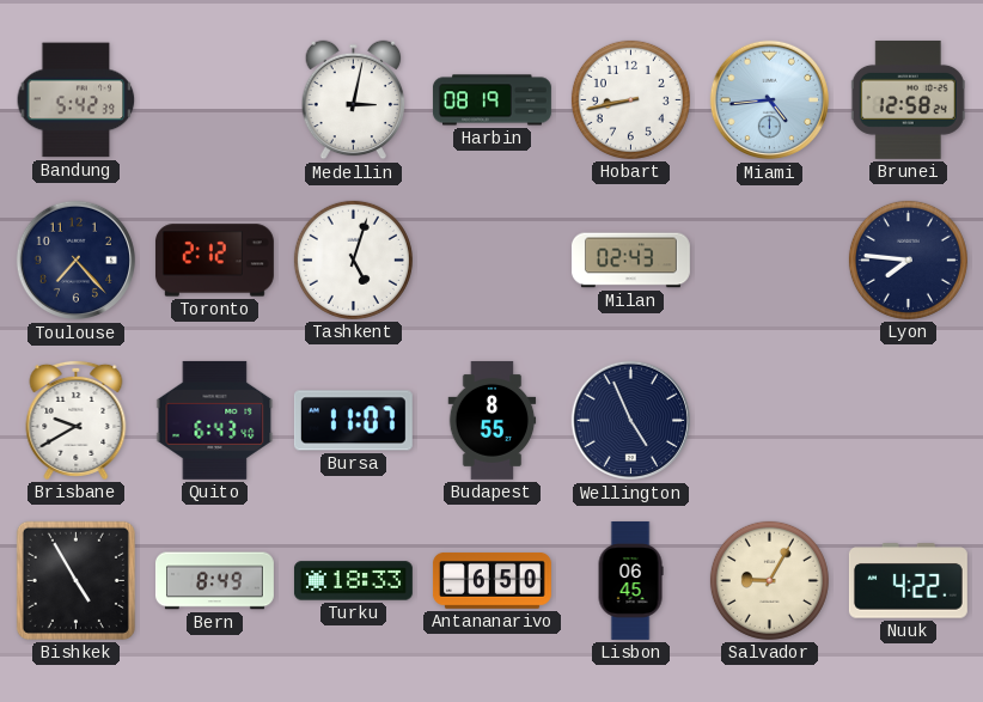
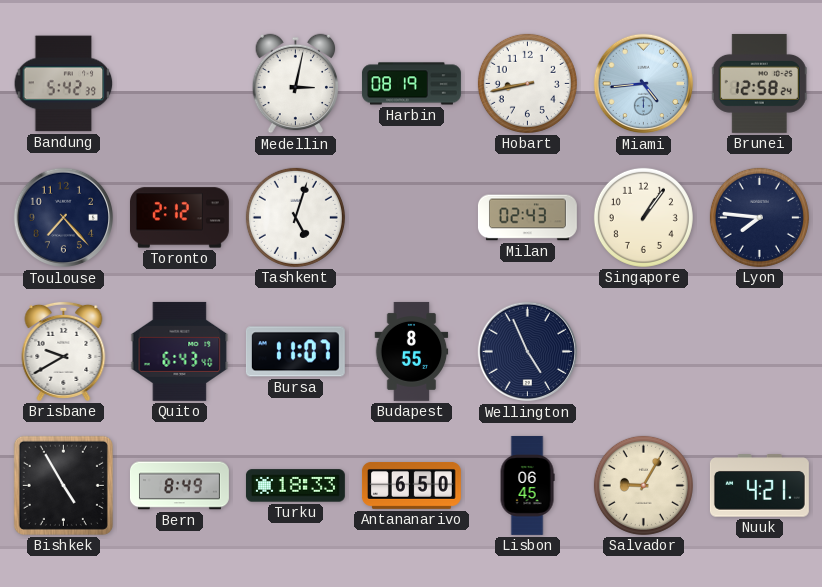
Singapore: none -> 1:06 (643, 217)
Nuuk: 4:22 -> 4:21 (759, 486)
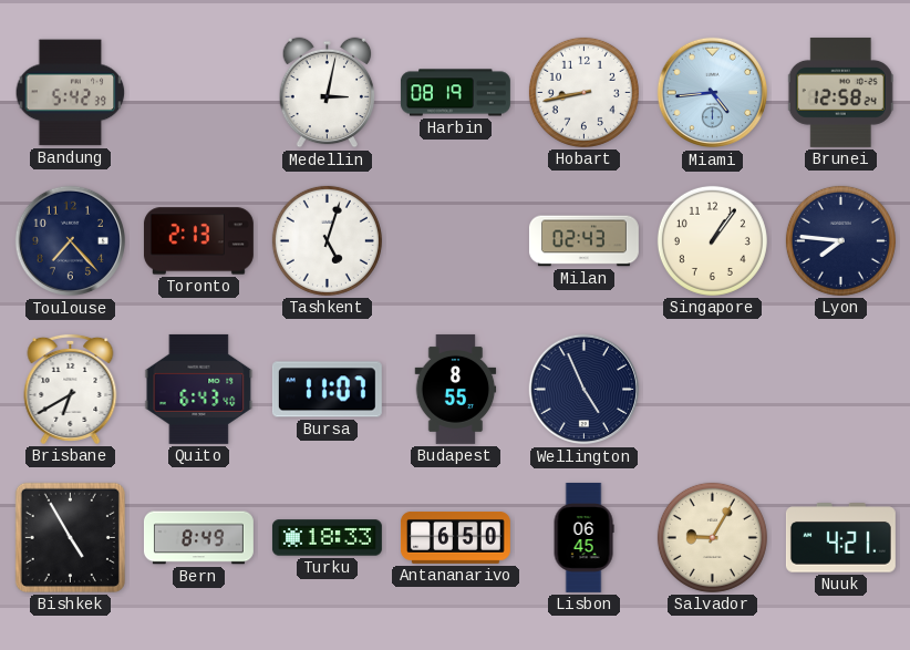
Toronto: 2:12 -> 2:13 (198, 241)
Brisbane: 9:40 -> 6:40 (71, 389)
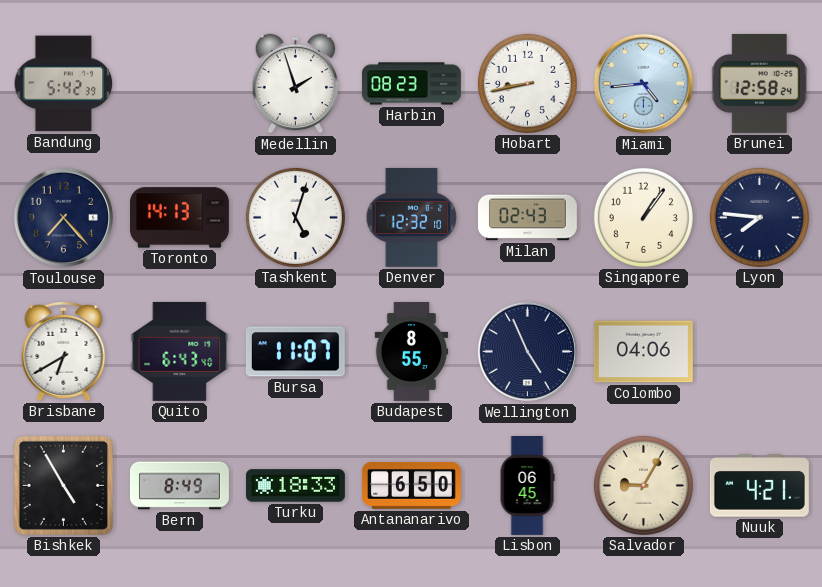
Medellin: 3:02 -> 1:57 (296, 84)
Harbin: 08:19 -> 08:23 (411, 84)
Toronto: 2:13 -> 14:13 (179, 218)
Denver: none -> 12:32 (412, 217)
Colombo: none -> 04:06 (643, 352)
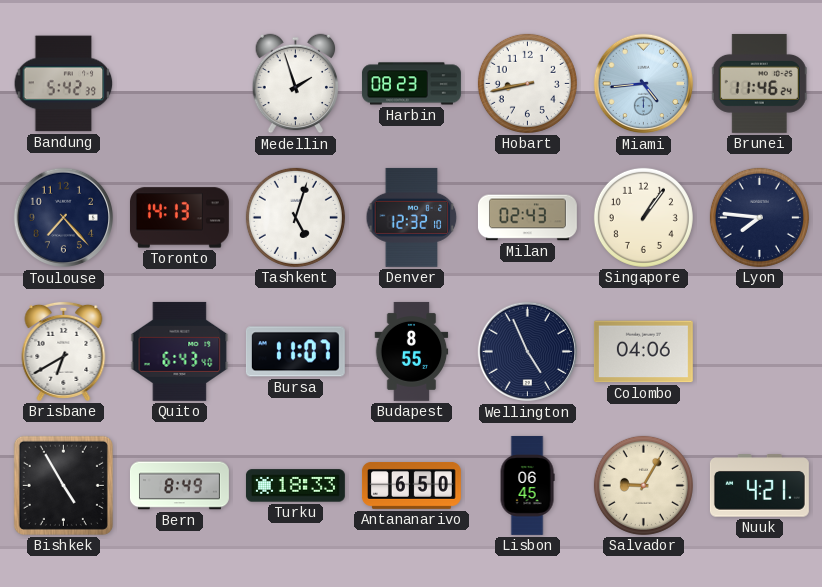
Brunei: 12:58 -> 11:46 (759, 83)
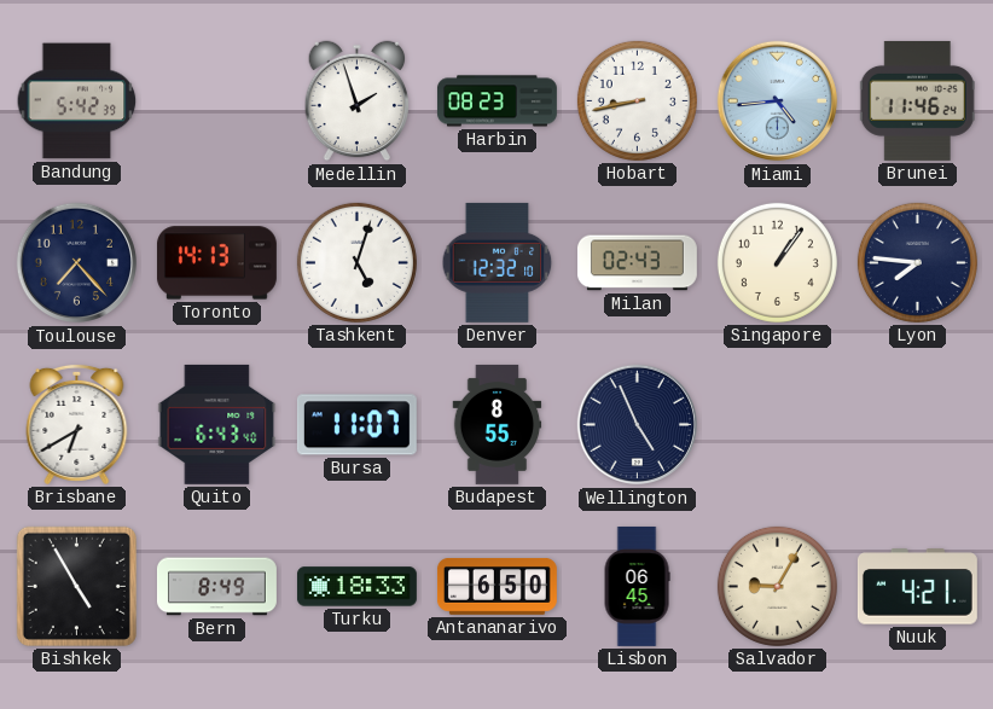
Colombo: 04:06 -> none (643, 352)
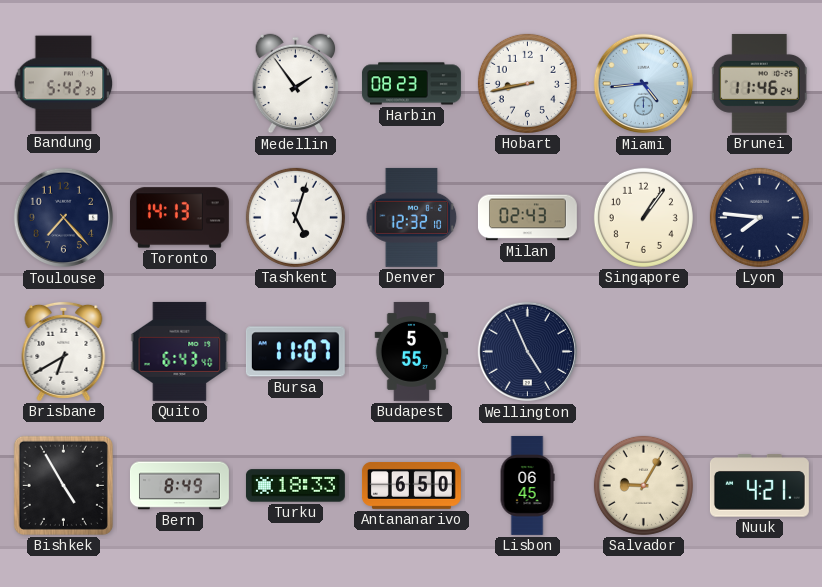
Medellin: 1:57 -> 1:54 (296, 84)
Budapest: 8:55 -> 5:55 (412, 351)
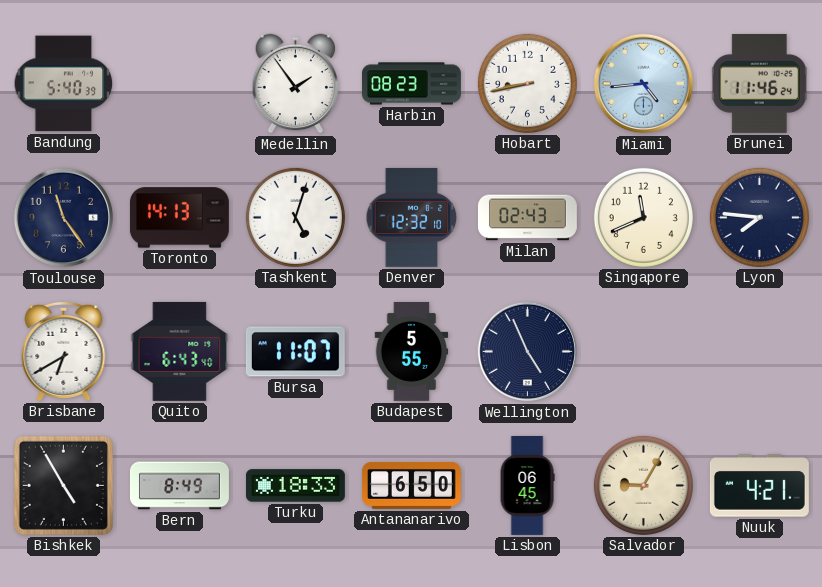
Bandung: 5:42 -> 5:40 (64, 84)
Toulouse: 7:23 -> 11:24 (64, 218)
Singapore: 1:06 -> 11:41 (643, 217)
